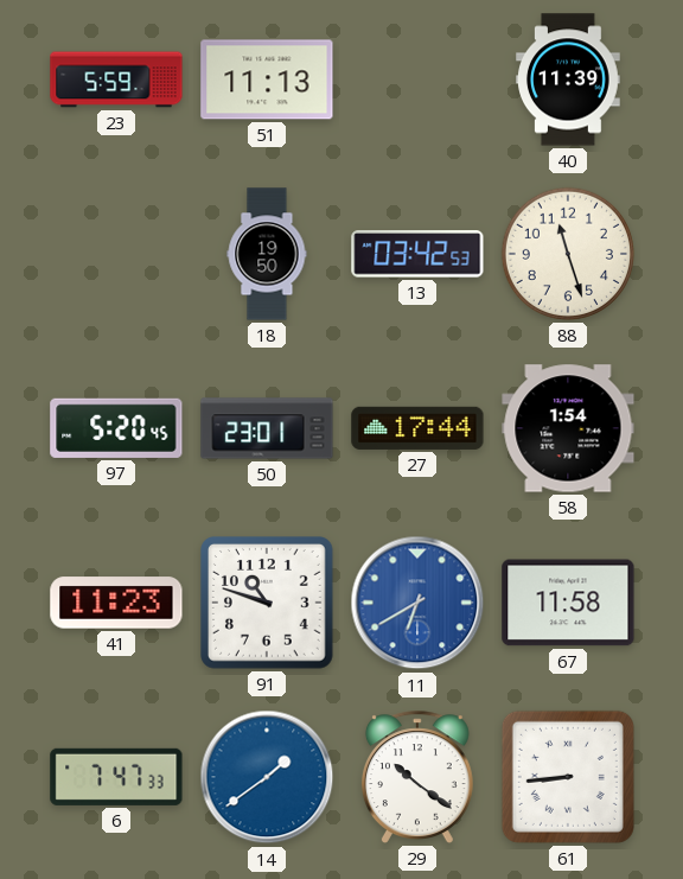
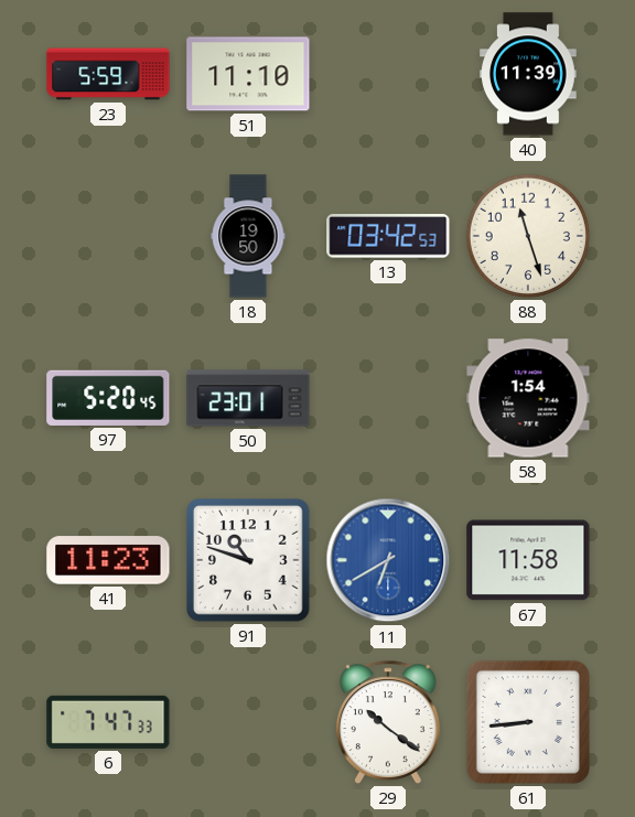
51: 11:13 -> 11:10 (248, 74)
27: 17:44 -> none (417, 428)
14: 1:39 -> none (267, 777)
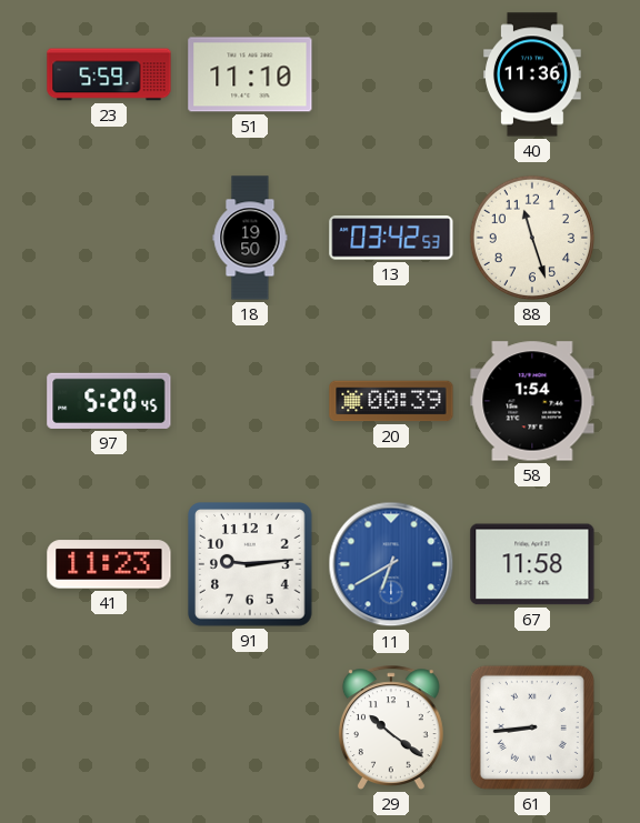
40: 11:39 -> 11:36 (533, 74)
50: 23:01 -> none (248, 398)
20: none -> 00:39 (391, 401)
91: 10:48 -> 9:14 (251, 565)
6: 7:47 -> none (108, 722)
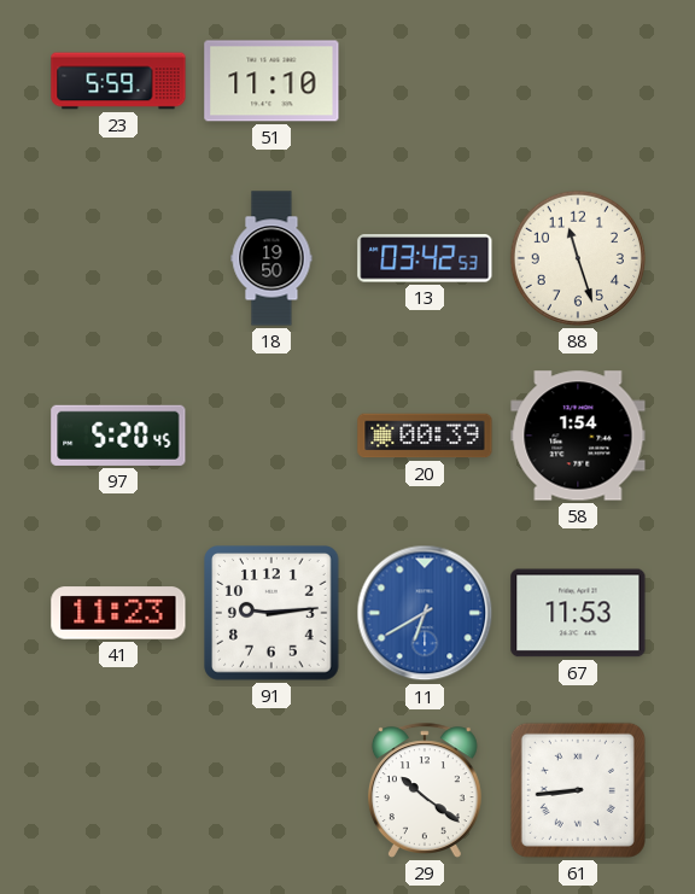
40: 11:36 -> none (533, 74)
67: 11:58 -> 11:53 (578, 613)
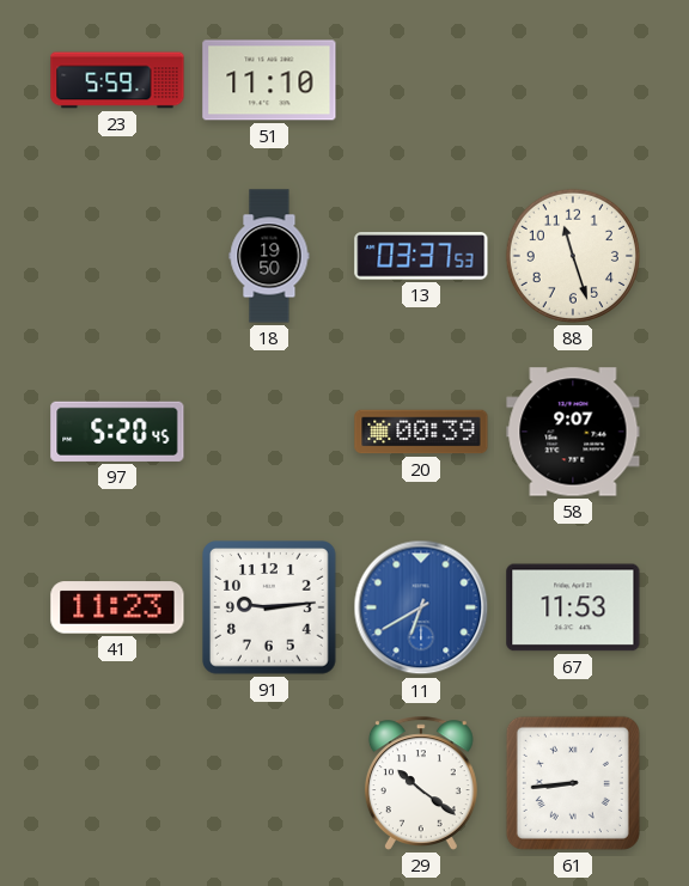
13: 03:42 -> 03:37 (421, 256)
58: 1:54 -> 9:07 (573, 432)
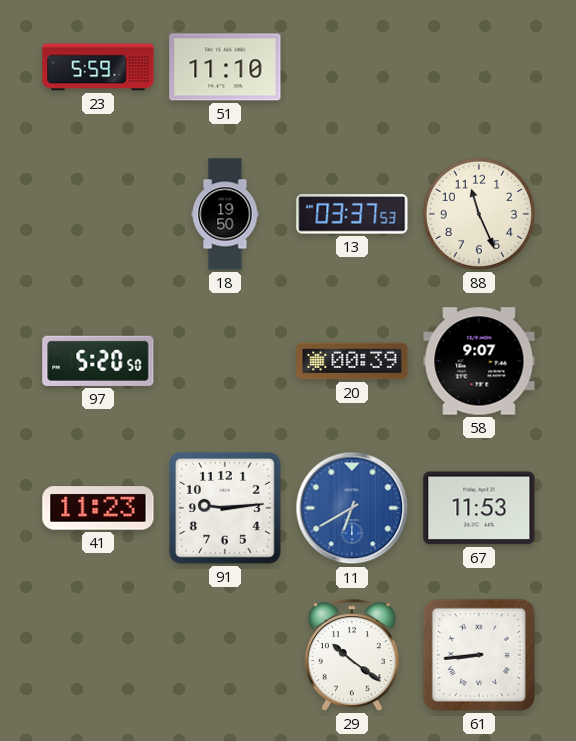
88: 11:27 -> 11:26 (479, 214)
97: 5:20:45 -> 5:20:50 (98, 361)
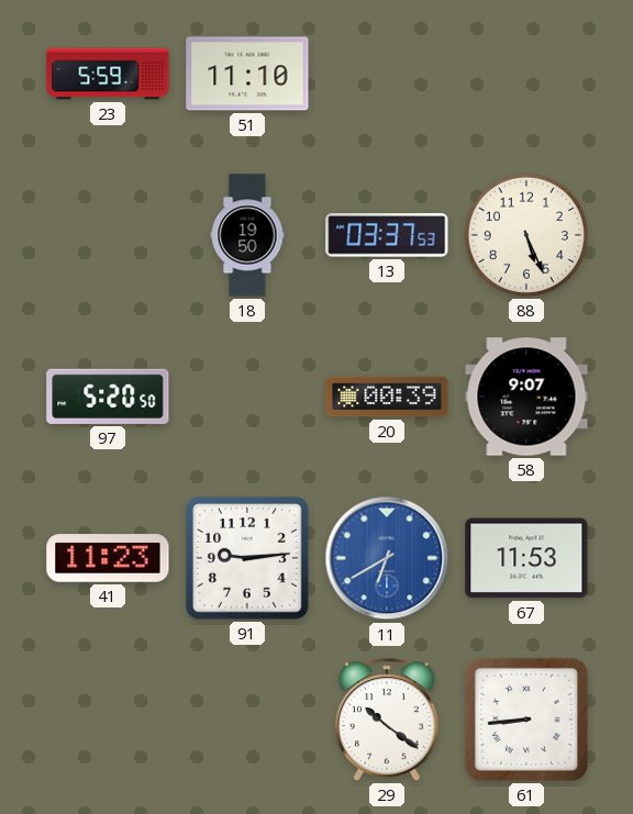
88: 11:26 -> 5:26 (526, 235)
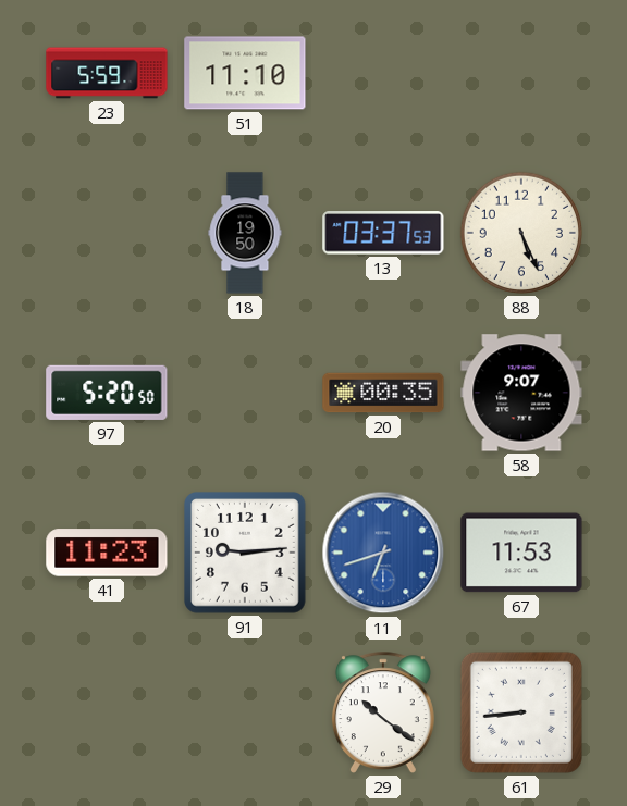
20: 00:39 -> 00:35 (383, 393)
11: 6:40 -> 6:42 (383, 553)
